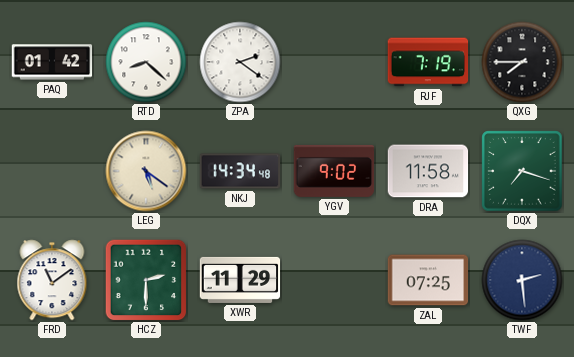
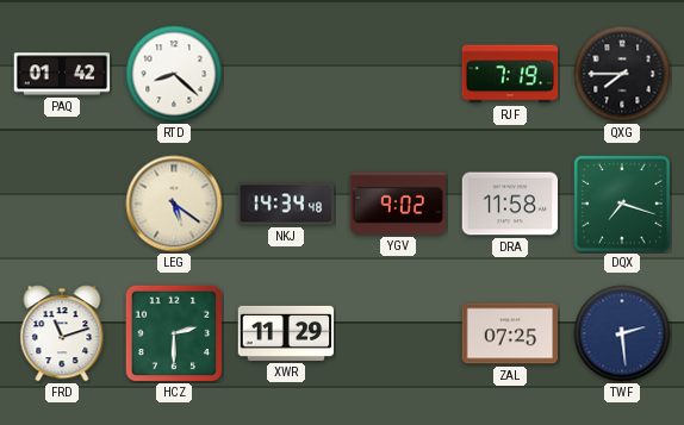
ZPA: 2:21 -> none (240, 62)
FRD: 11:09 -> 11:12 (62, 333)
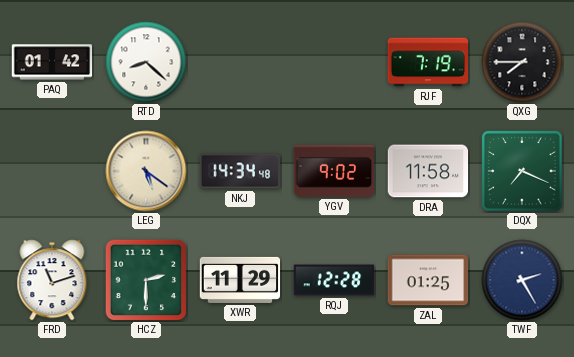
DQX: 7:18 -> 7:19 (522, 171)
RQJ: none -> 12:28 (334, 280)
ZAL: 07:25 -> 01:25 (428, 280)
TWF: 2:29 -> 2:25 (522, 280)
